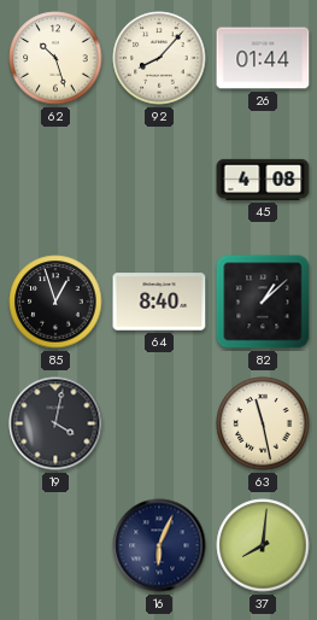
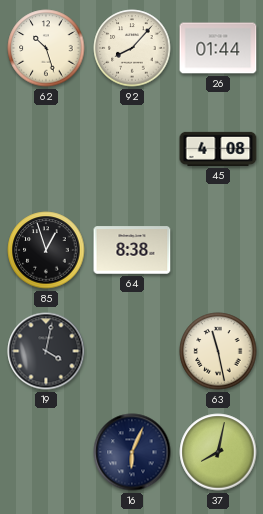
64: 8:40 -> 8:38 (132, 250)
82: 1:08 -> none (263, 302)
37: 8:01 -> 8:02 (218, 452)
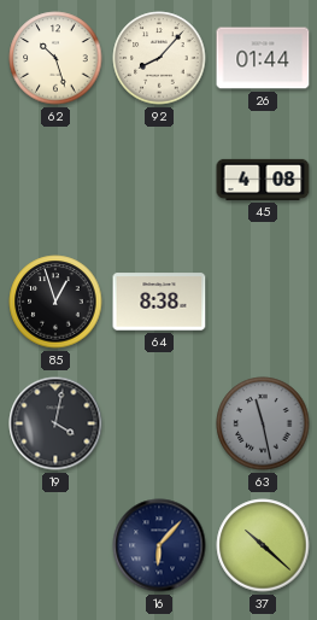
63 dial: cream -> grey (263, 423)
16: 6:04 -> 6:07 (159, 545)
37: 8:02 -> 10:22 (263, 545)
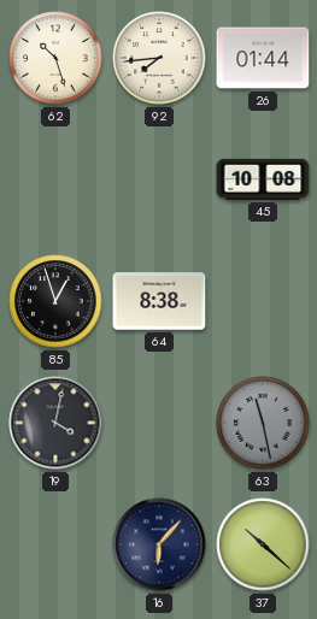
92: 8:07 -> 7:44 (159, 58)
45: 4:08 -> 10:08 (263, 179)
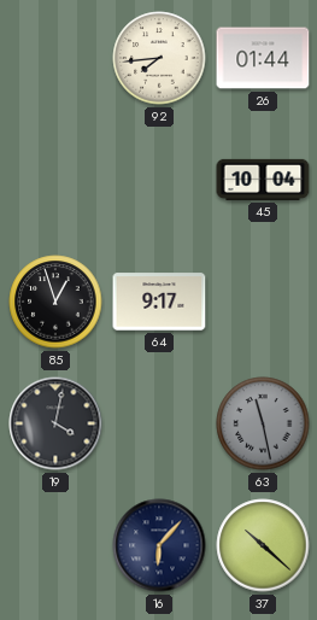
62: 10:27 -> none (55, 58)
45: 10:08 -> 10:04 (263, 180)
64: 8:38 -> 9:17 (159, 302)
